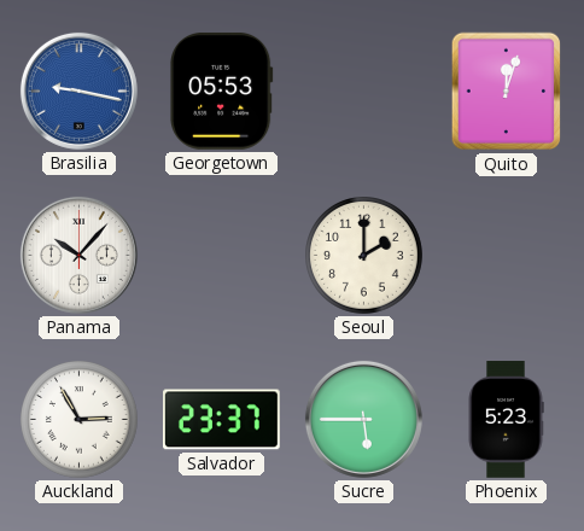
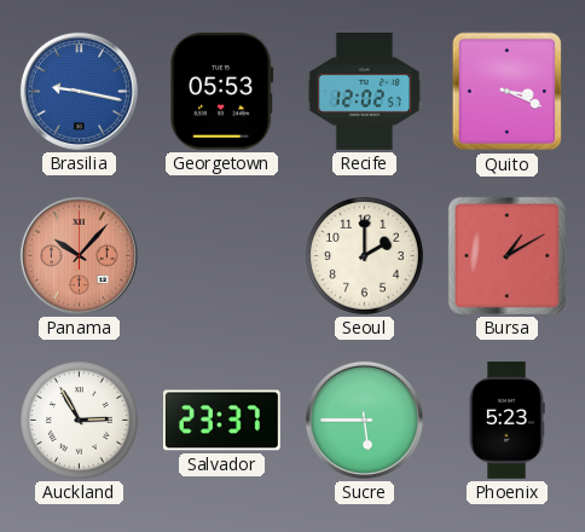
Recife: none -> 12:02 (364, 92)
Quito: 12:03 -> 3:19 (508, 92)
Panama dial: white -> salmon (79, 255)
Bursa: none -> 1:10 (506, 255)
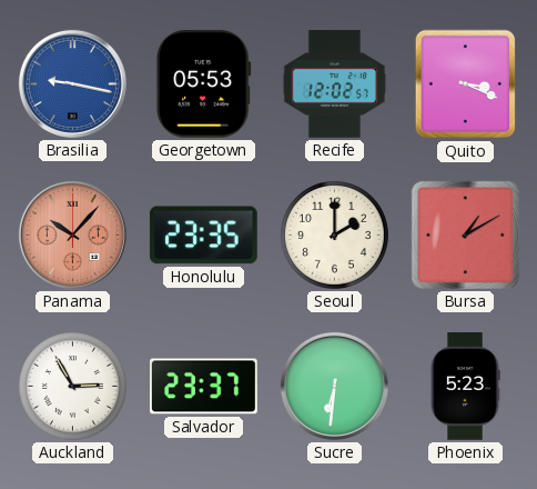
Honolulu: none -> 23:35 (203, 236)
Sucre: 5:45 -> 6:31 (334, 386)
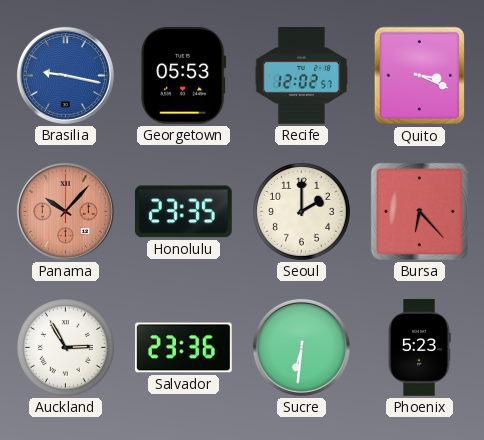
Bursa: 1:10 -> 6:23 (419, 211)
Salvador: 23:37 -> 23:36 (184, 348)
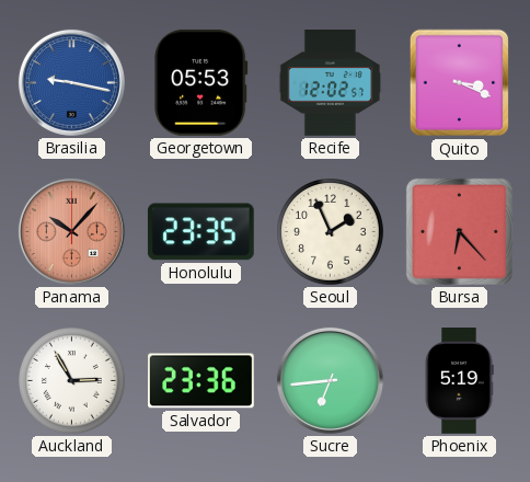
Seoul: 2:00 -> 1:56 (331, 232)
Sucre: 6:31 -> 6:44 (330, 380)
Phoenix: 5:23 -> 5:19 (459, 381)
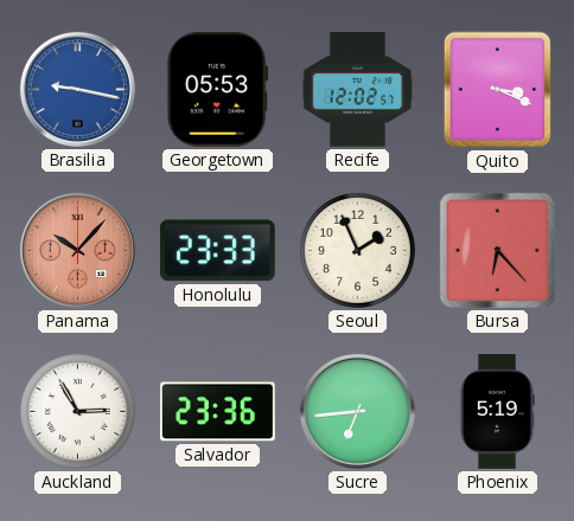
Honolulu: 23:35 -> 23:33 (217, 251)
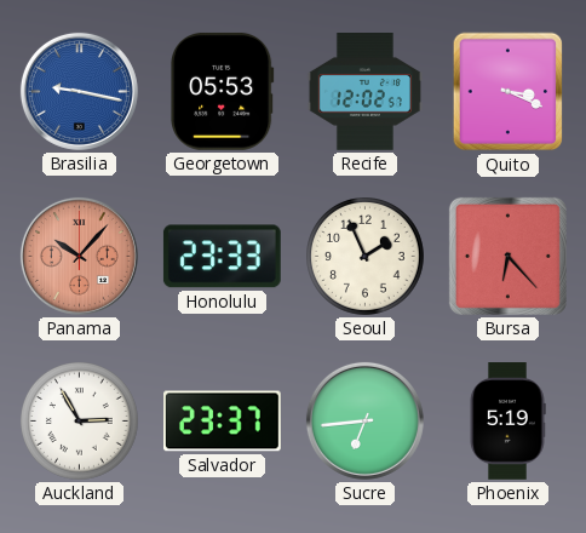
Salvador: 23:36 -> 23:37 (223, 422)
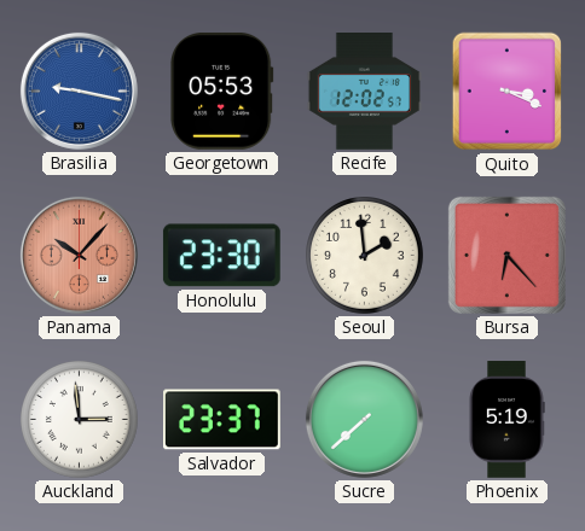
Honolulu: 23:33 -> 23:30 (221, 256)
Seoul: 1:56 -> 1:59 (365, 256)
Auckland: 2:55 -> 2:59 (80, 420)
Sucre: 6:44 -> 7:38 (364, 419)
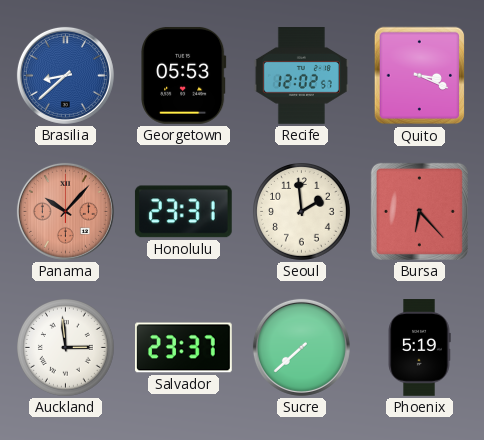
Brasilia: 9:17 -> 8:38 (65, 75)
Honolulu: 23:30 -> 23:31 (183, 212)
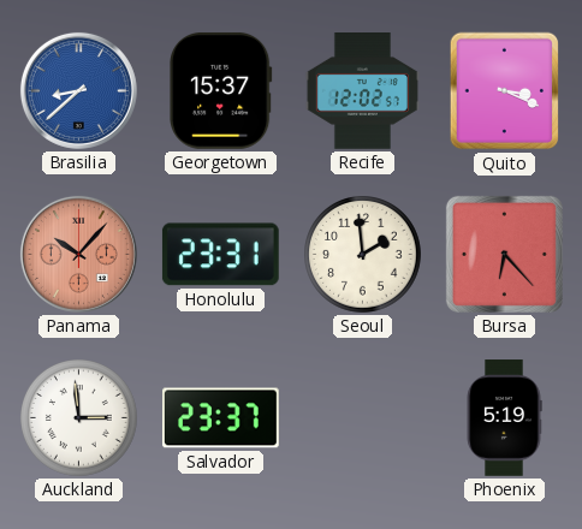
Georgetown: 05:53 -> 15:37 (221, 90)
Sucre: 7:38 -> none (301, 347)
